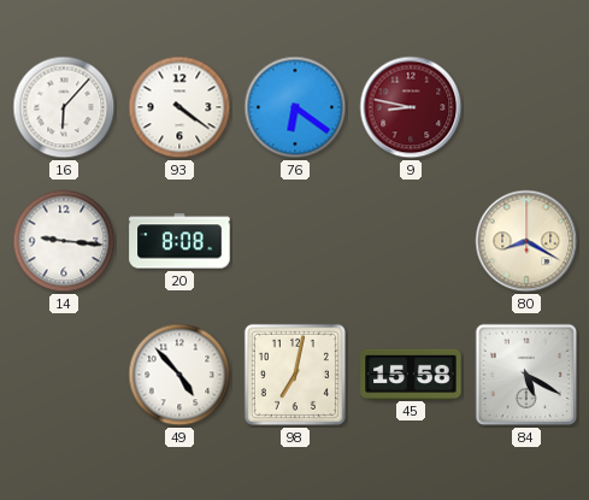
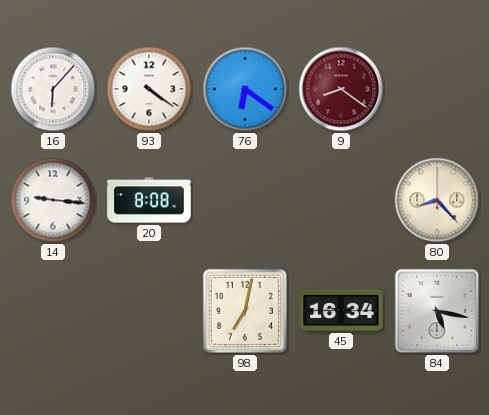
9: 8:47 -> 8:21 (341, 89)
80: 8:20 -> 8:23 (437, 200)
49: 4:53 -> none (179, 375)
45: 15:58 -> 16:34 (341, 310)
84: 5:20 -> 5:17 (437, 311)
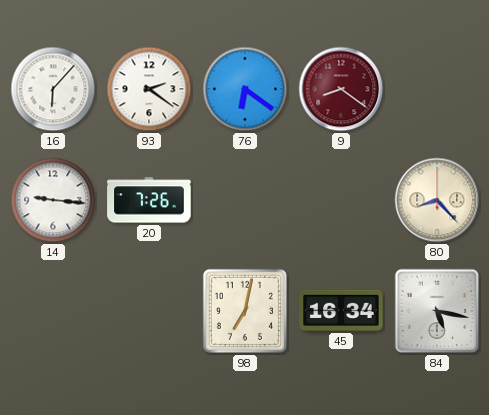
93: 4:21 -> 2:21 (149, 89)
20: 8:08 -> 7:26 (149, 200)
